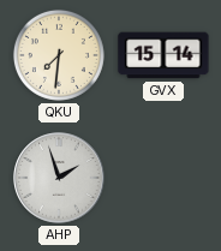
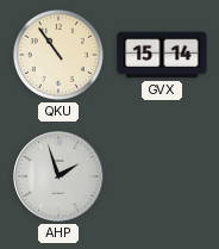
QKU: 7:31 -> 10:54 (58, 55)
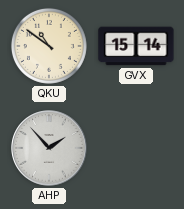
QKU: 10:54 -> 10:51 (49, 46)
AHP: 1:57 -> 1:53 (49, 148)
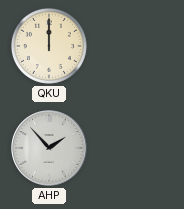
QKU: 10:51 -> 12:00 (49, 46)
GVX: 15:14 -> none (136, 46)
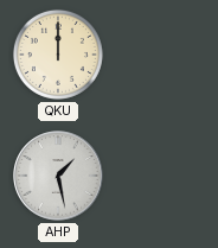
AHP: 1:53 -> 1:28 (58, 176)
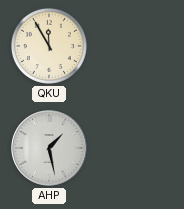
QKU: 12:00 -> 11:55 (49, 46)
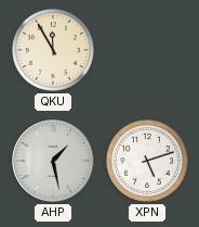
XPN: none -> 5:12 (147, 161)
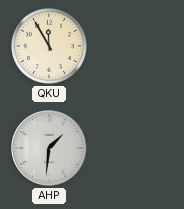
AHP: 1:28 -> 1:31 (49, 148)
XPN: 5:12 -> none (147, 161)
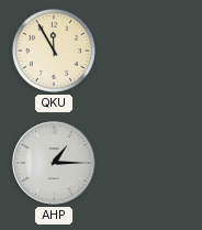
AHP: 1:31 -> 1:15 (54, 163)
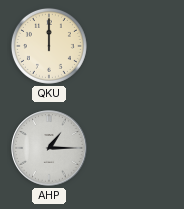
QKU: 11:55 -> 12:00 (49, 46)
